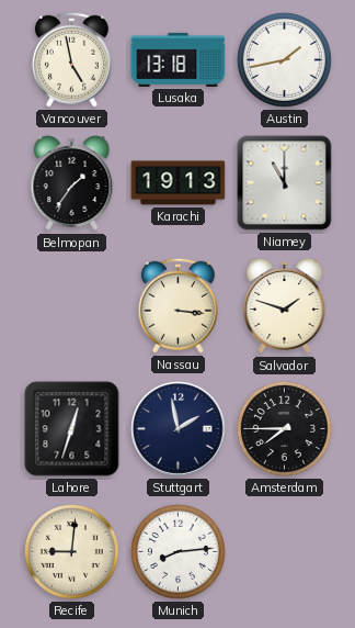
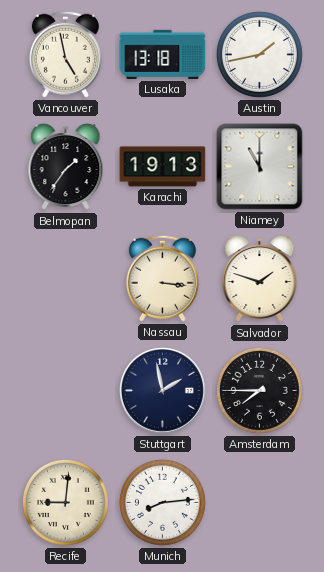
Lahore: 12:33 -> none (72, 429)
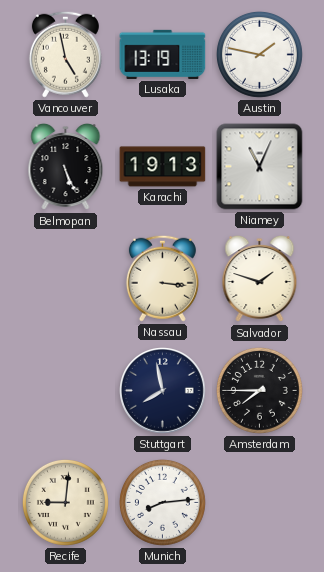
Lusaka: 13:18 -> 13:19 (163, 54)
Austin: 1:43 -> 1:47 (259, 54)
Belmopan: 1:36 -> 5:26 (66, 167)
Niamey: 11:00 -> 11:04 (260, 167)
Stuttgart: 1:58 -> 7:58 (163, 391)
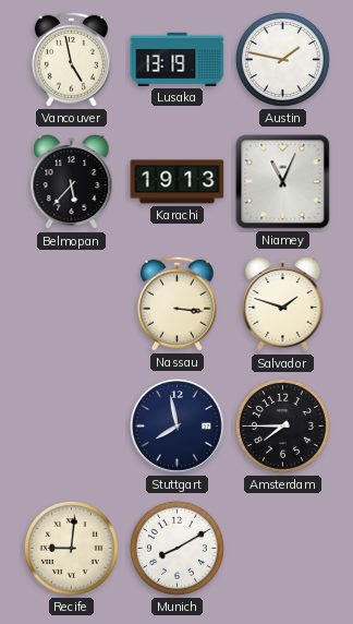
Belmopan: 5:26 -> 5:37 (72, 182)
Munich: 8:14 -> 8:10 (176, 548)
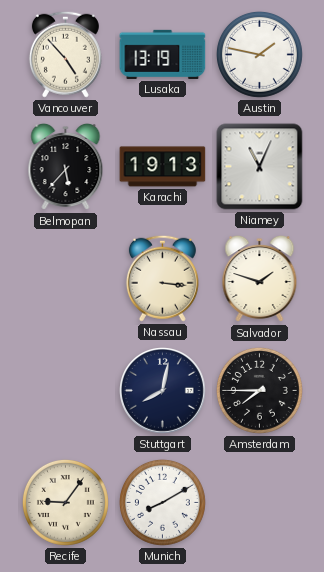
Vancouver: 4:58 -> 4:53 (65, 54)
Stuttgart: 7:58 -> 8:02 (163, 391)
Recife: 9:01 -> 9:06 (65, 502)
